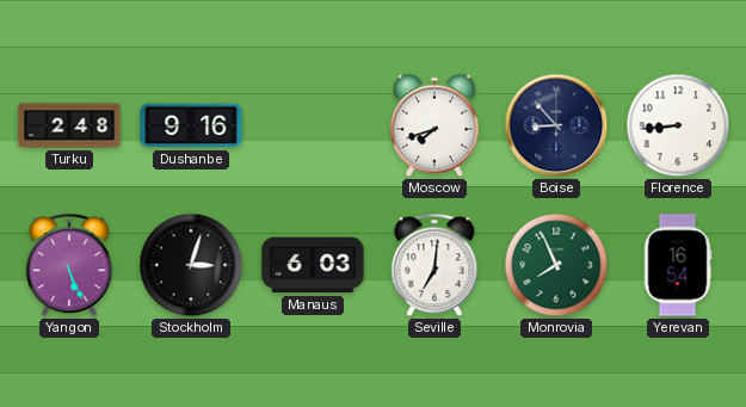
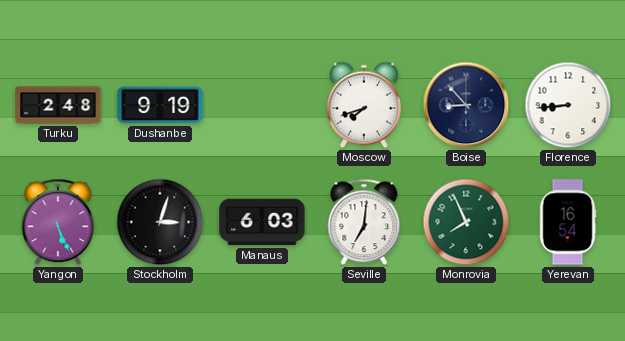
Dushanbe: 9:16 -> 9:19 (160, 105)
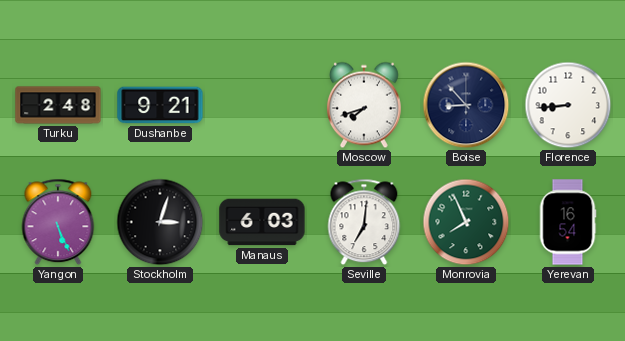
Dushanbe: 9:19 -> 9:21 (160, 105)
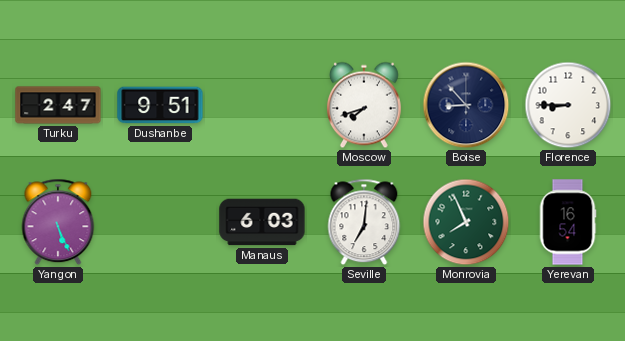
Turku: 2:48 -> 2:47 (58, 105)
Dushanbe: 9:21 -> 9:51 (160, 105)
Florence: 8:44 -> 8:45 (568, 105)
Stockholm: 3:03 -> none (160, 222)
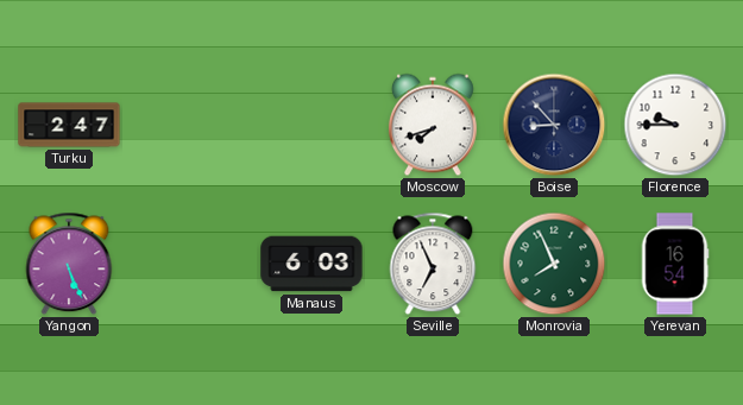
Dushanbe: 9:51 -> none (160, 105)
Florence: 8:45 -> 9:45 (675, 125)
Seville: 7:01 -> 6:56 (433, 264)
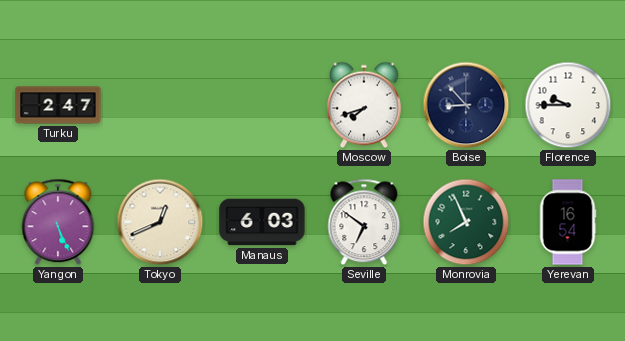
Tokyo: none -> 12:41 (160, 222)
Seville: 6:56 -> 6:51 (364, 222)
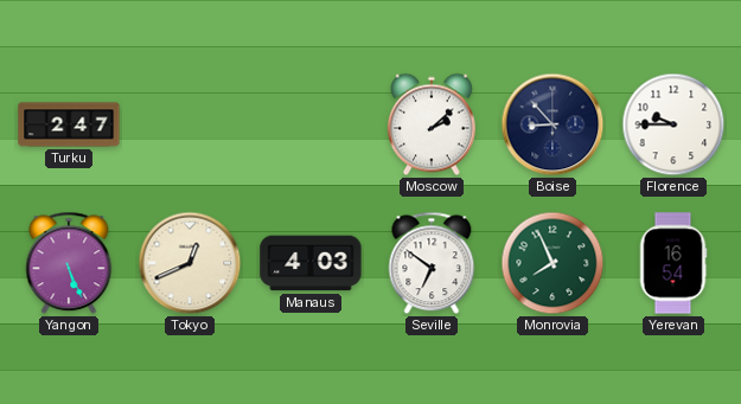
Moscow: 7:42 -> 2:08 (432, 124)
Manaus: 6:03 -> 4:03 (311, 263)
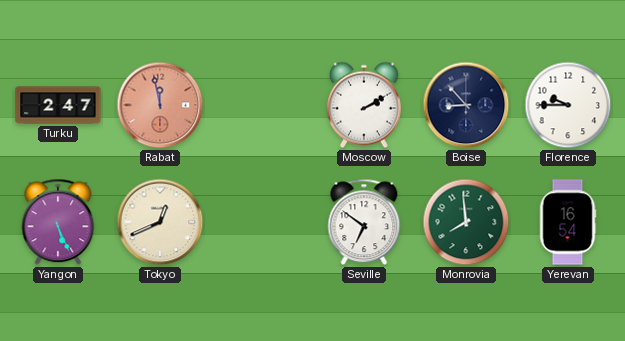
Rabat: none -> 11:58 (160, 105)
Moscow: 2:08 -> 2:10 (364, 105)
Manaus: 4:03 -> none (311, 263)
Monrovia: 7:56 -> 7:59 (466, 222)
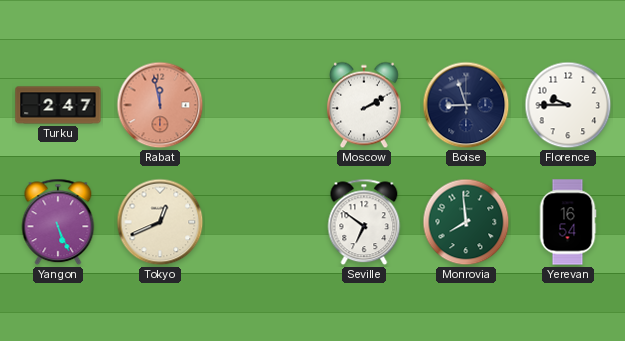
Boise: 8:53 -> 8:57 (466, 105)
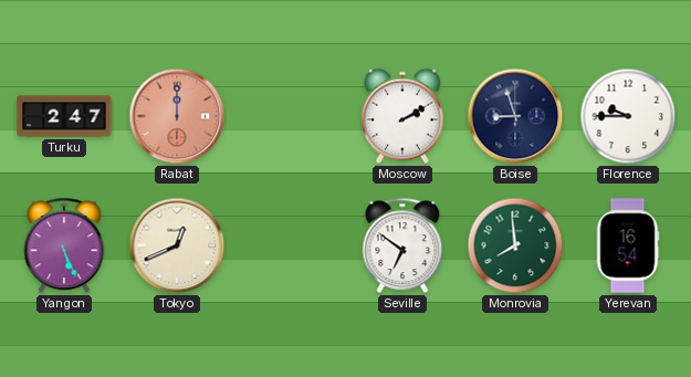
Rabat: 11:58 -> 12:00 (177, 116)
